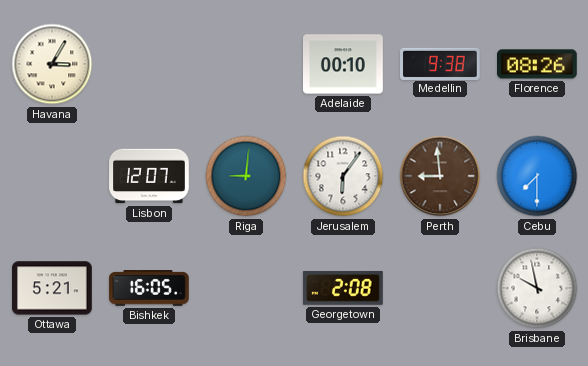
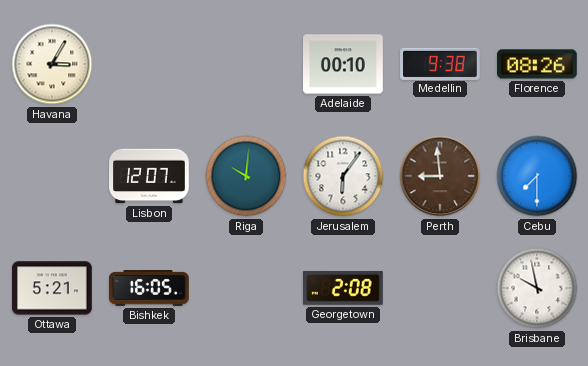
Riga: 9:01 -> 10:01 (246, 176)
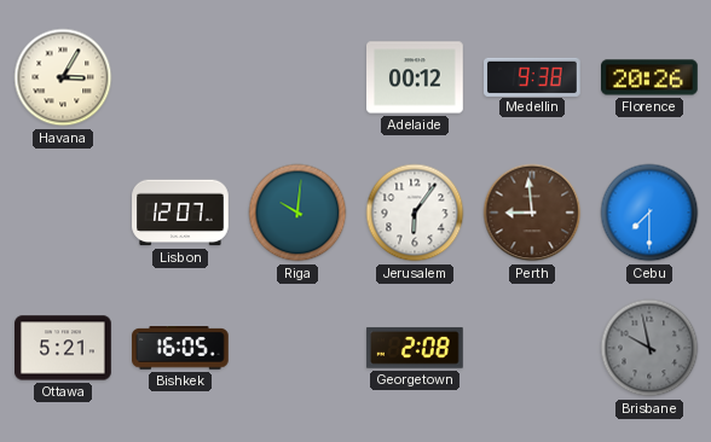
Adelaide: 00:10 -> 00:12 (416, 77)
Florence: 08:26 -> 20:26 (651, 77)
Brisbane dial: white -> grey (649, 348)
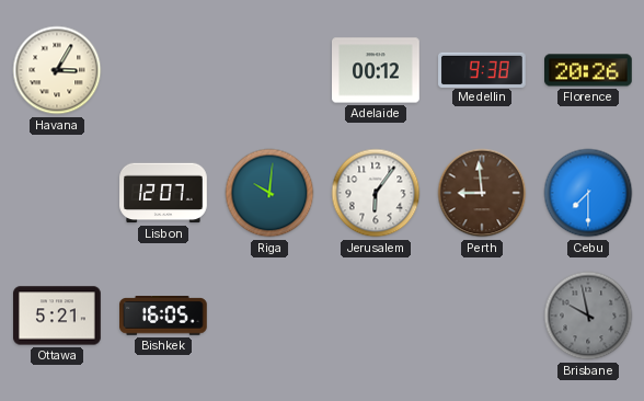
Georgetown: 2:08 -> none (415, 348)
